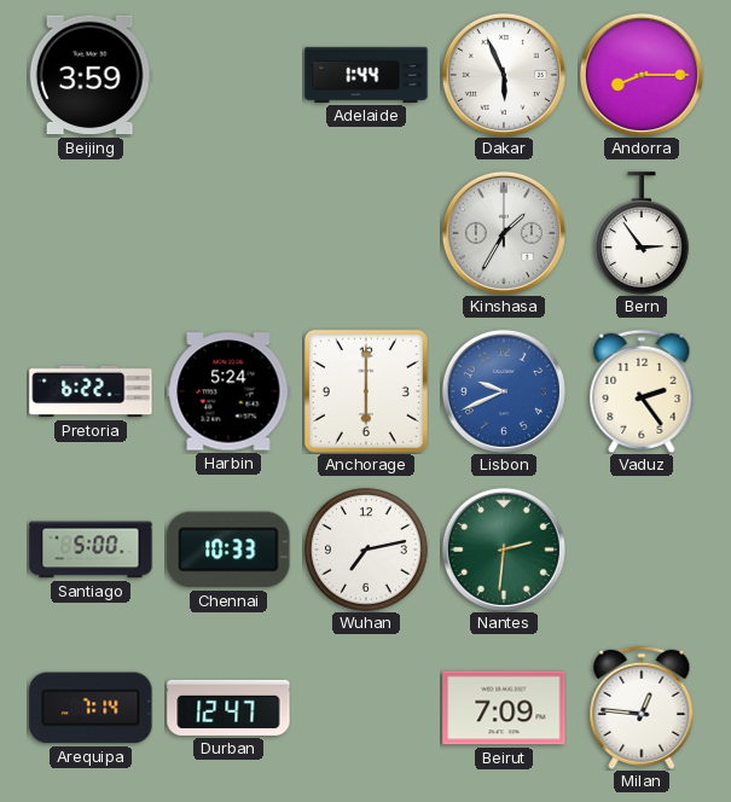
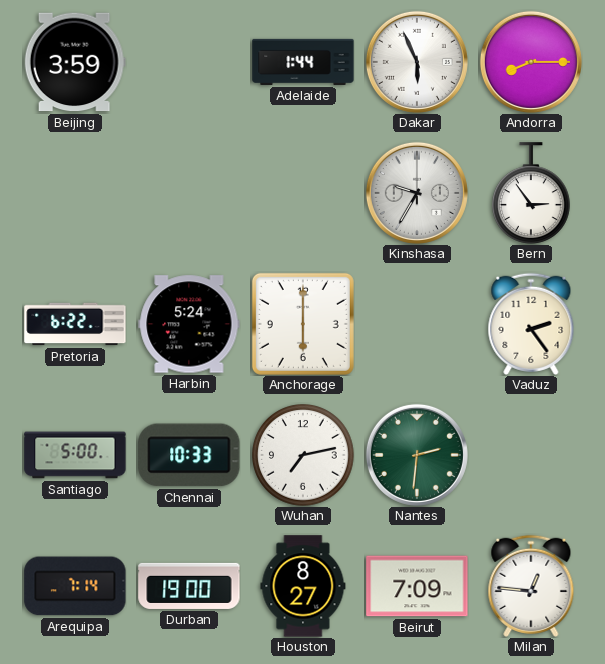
Kinshasa: 1:35 -> 9:35 (417, 193)
Lisbon: 9:41 -> none (504, 391)
Durban: 12:47 -> 19:00 (189, 586)
Houston: none -> 8:27 (303, 586)
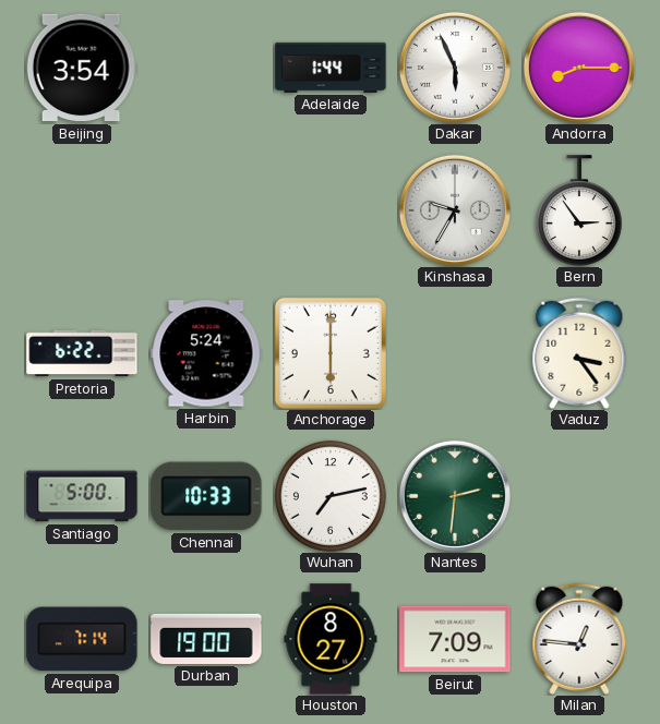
Beijing: 3:59 -> 3:54 (82, 68)
Vaduz: 2:24 -> 3:24 (579, 353)
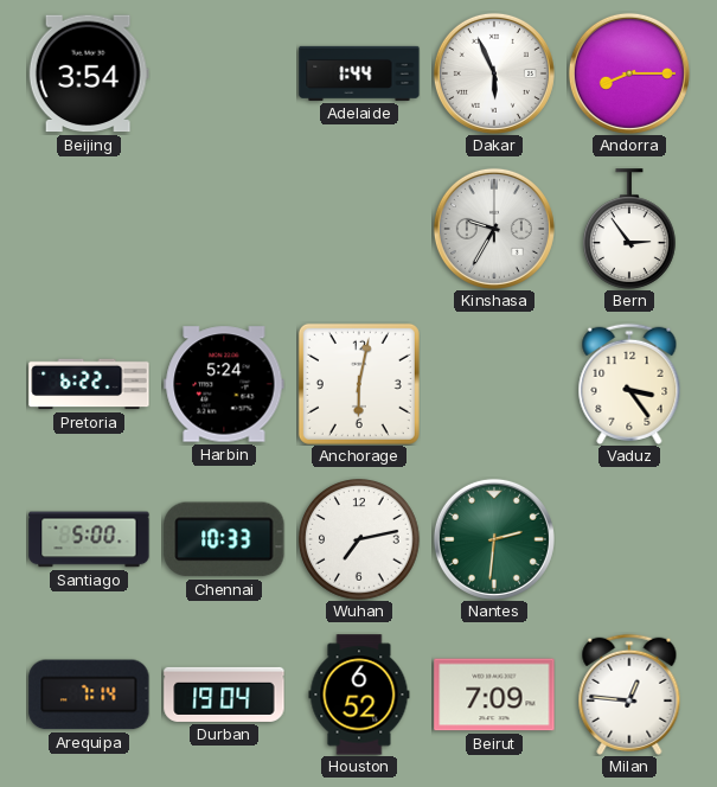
Anchorage: 6:00 -> 6:02 (359, 384)
Durban: 19:00 -> 19:04 (224, 695)
Houston: 8:27 -> 6:52 (359, 695)
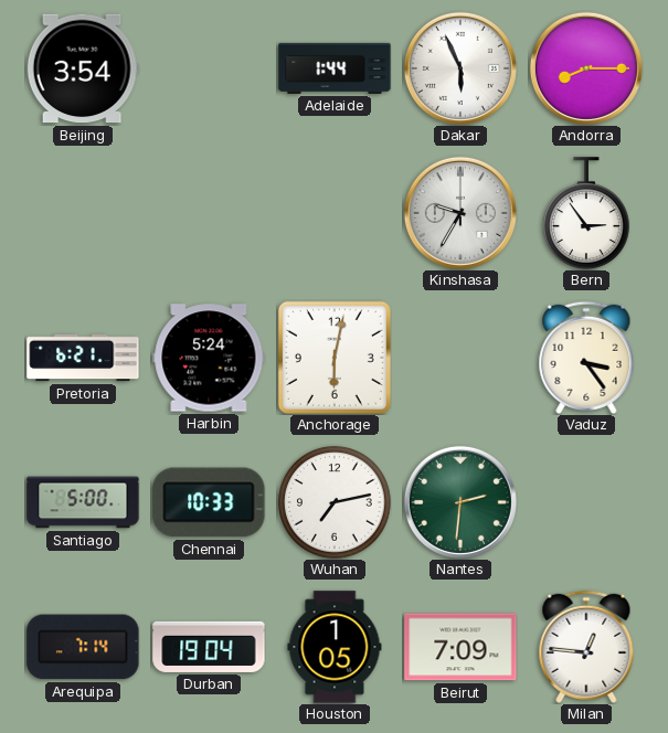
Pretoria: 6:22 -> 6:21 (83, 358)
Houston: 6:52 -> 1:05 (335, 647)
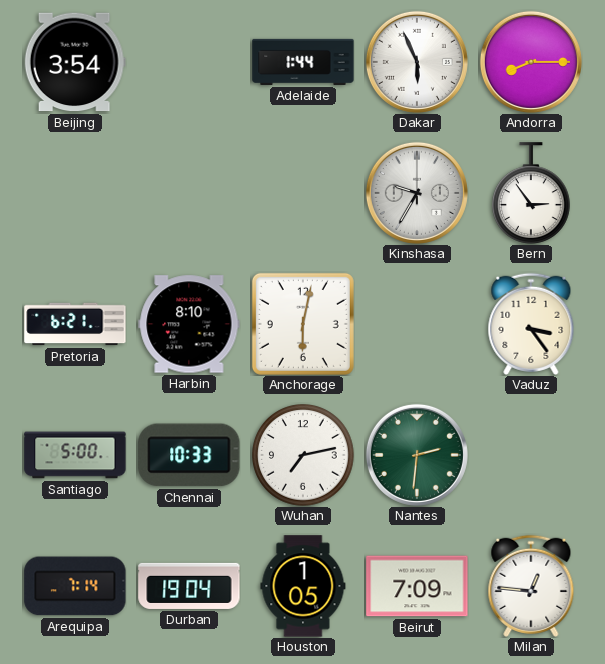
Harbin: 5:24 -> 8:10 (189, 324)
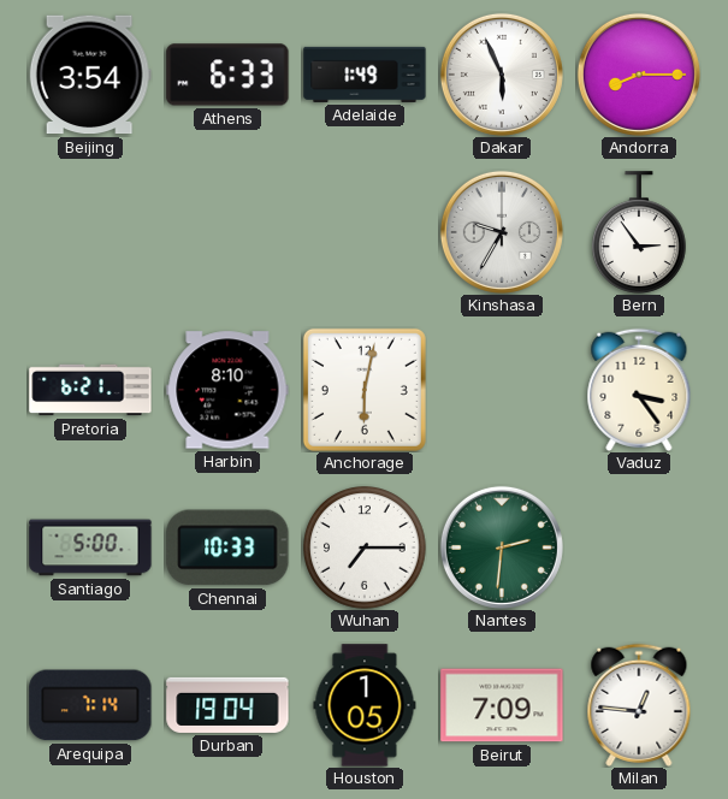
Athens: none -> 6:33 (227, 75)
Adelaide: 1:44 -> 1:49 (365, 75)
Wuhan: 7:13 -> 7:15 (365, 548)
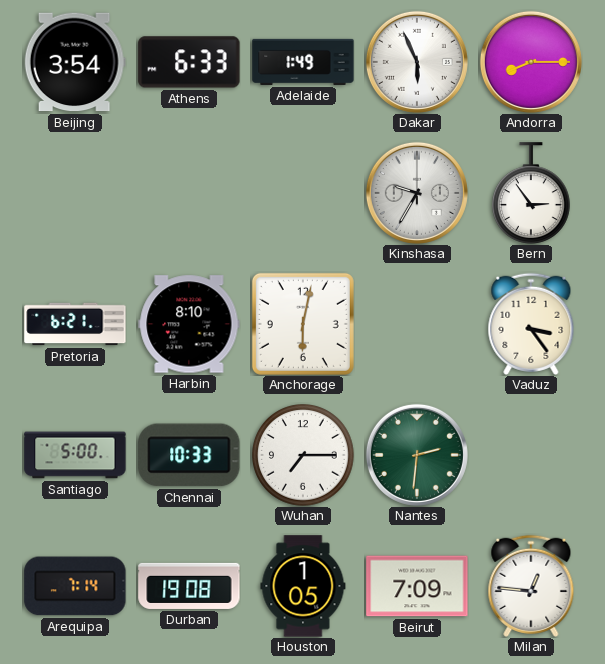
Durban: 19:04 -> 19:08 (189, 586)
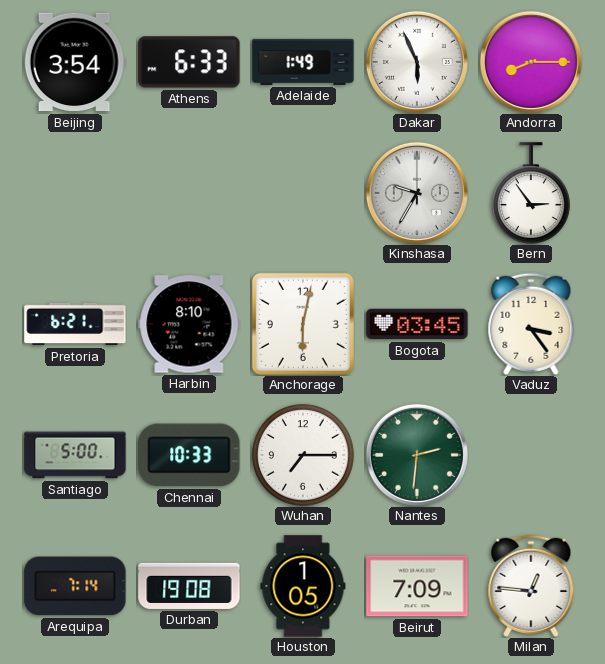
Bogota: none -> 03:45 (417, 324)
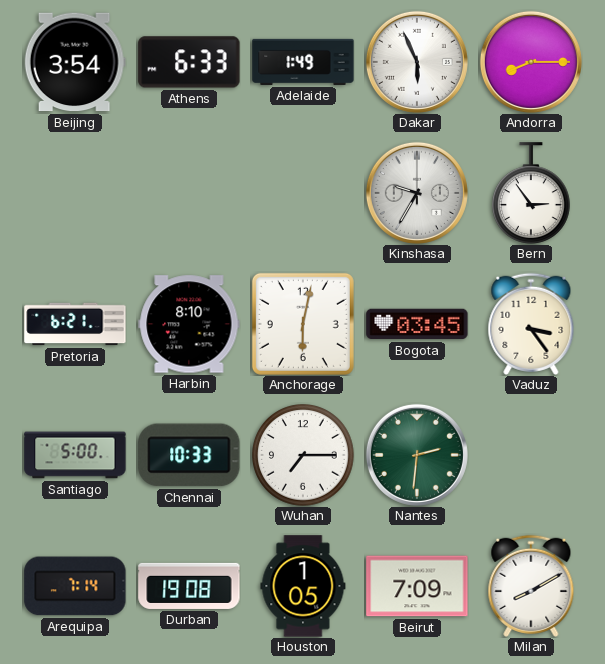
Milan: 12:46 -> 8:10 (531, 586)
